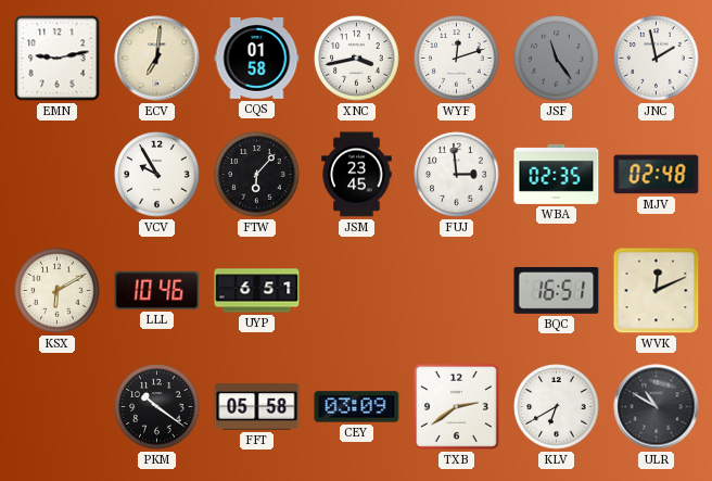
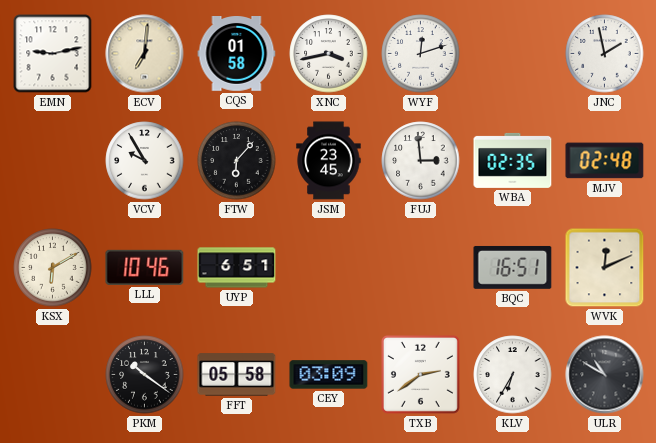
JSF: 11:24 -> none (557, 59)
KLV: 6:40 -> 6:35 (513, 375)
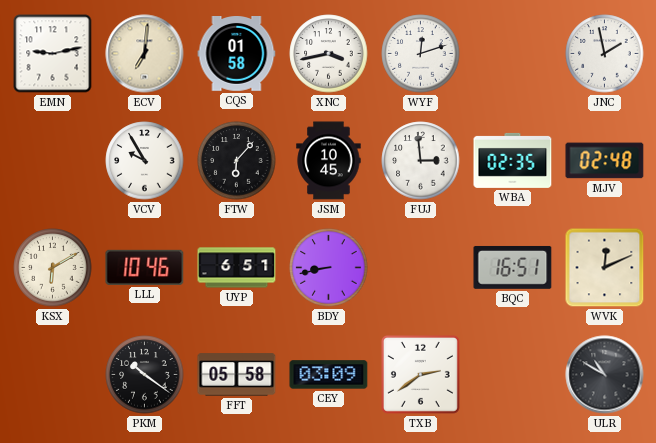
JSM: 23:45 -> 10:45 (329, 161)
BDY: none -> 8:43 (329, 268)
KLV: 6:35 -> none (513, 375)
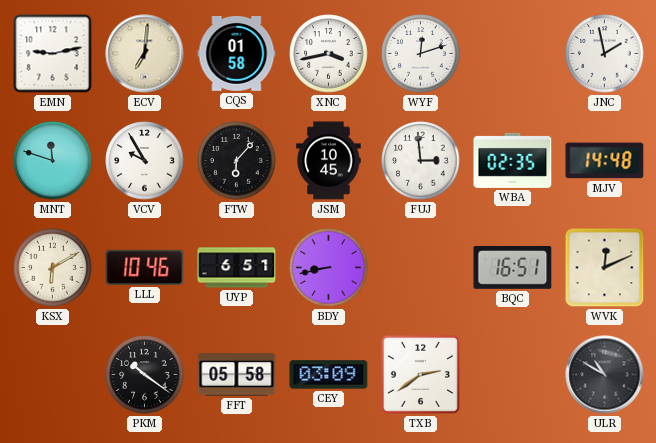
MNT: none -> 11:48 (53, 161)
MJV: 02:48 -> 14:48 (605, 161)
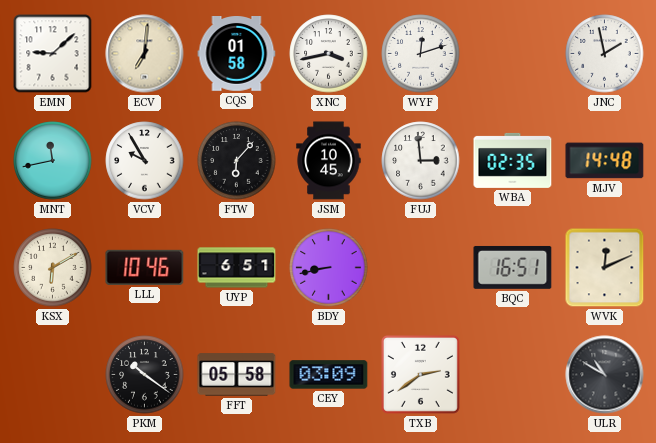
EMN: 9:13 -> 9:08 (53, 54)
MNT: 11:48 -> 11:43 (53, 161)
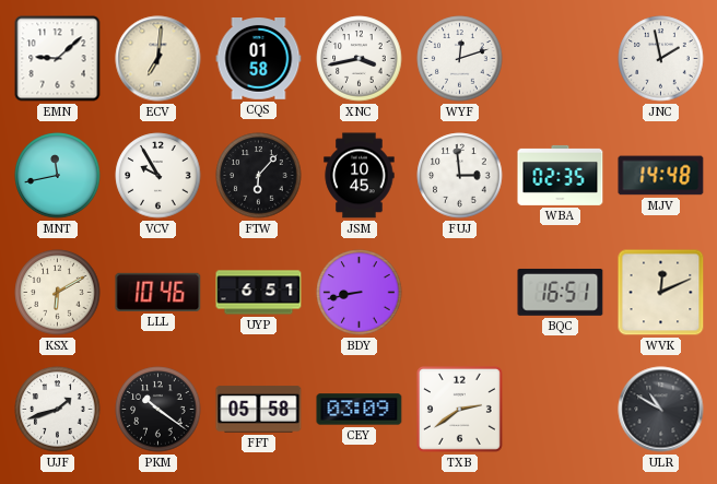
UJF: none -> 1:42 (58, 410)
